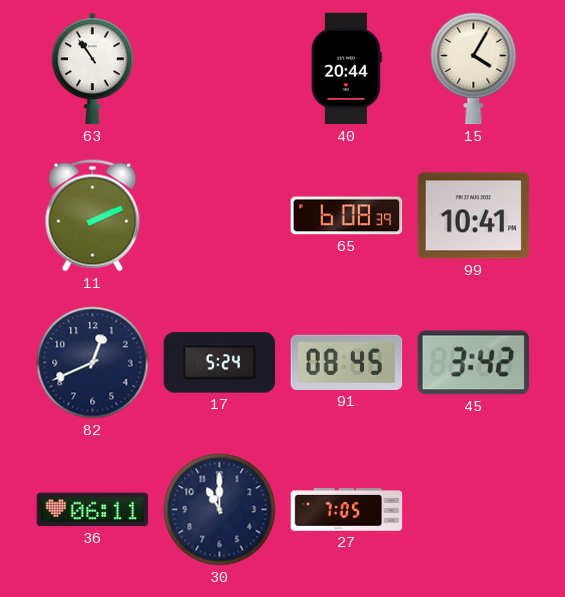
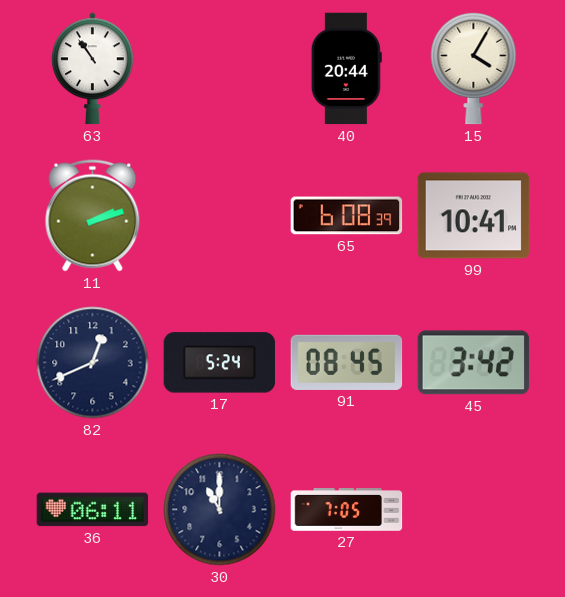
11: 2:11 -> 2:12 (93, 216)
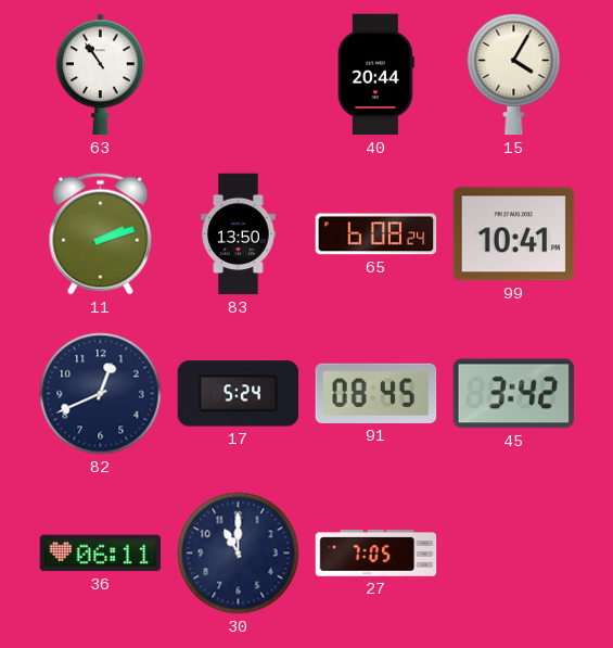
83: none -> 13:50 (239, 234)
65: 6:08:39 -> 6:08:24 (376, 234)
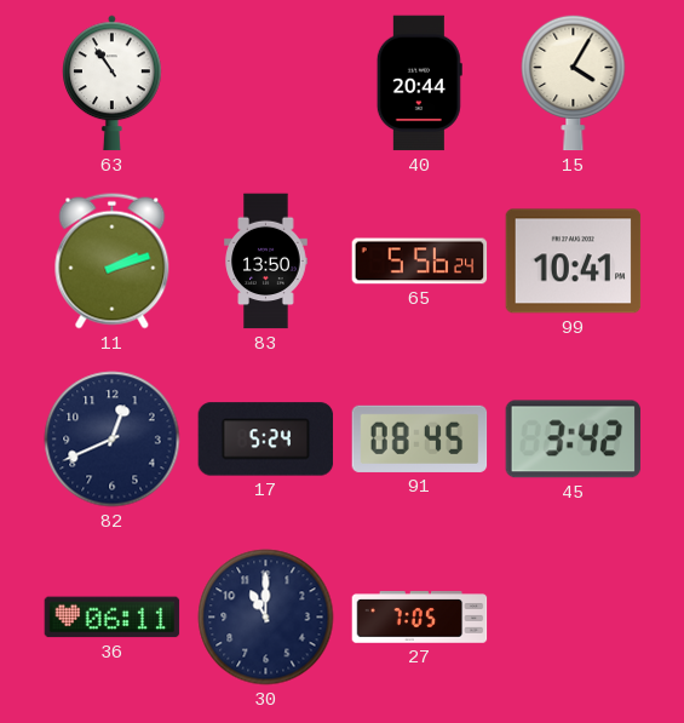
65: 6:08 -> 5:56 (420, 262)
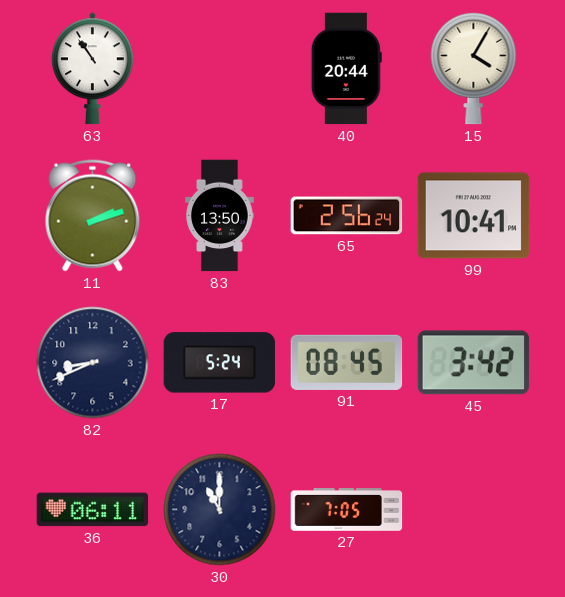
65: 5:56 -> 2:56 (347, 216)
82: 12:41 -> 8:41 (93, 363)
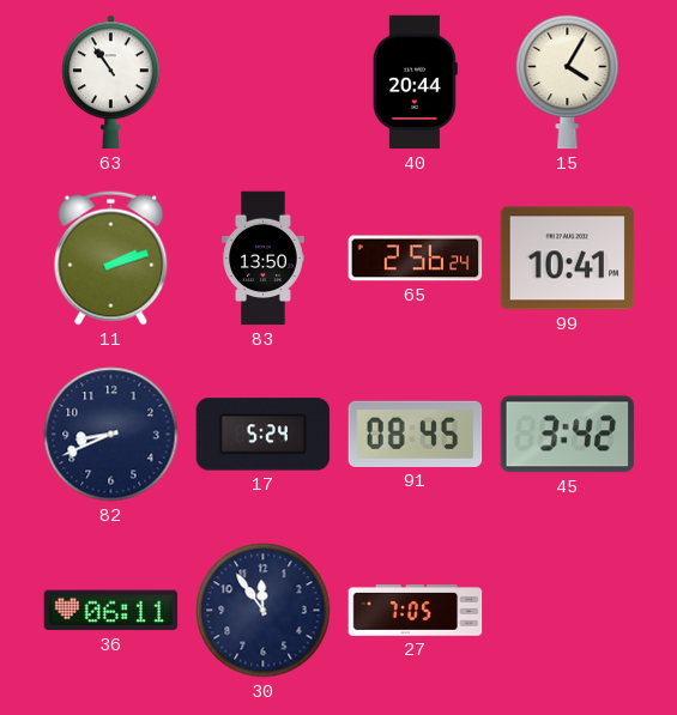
30: 11:00 -> 11:54 (264, 611)
